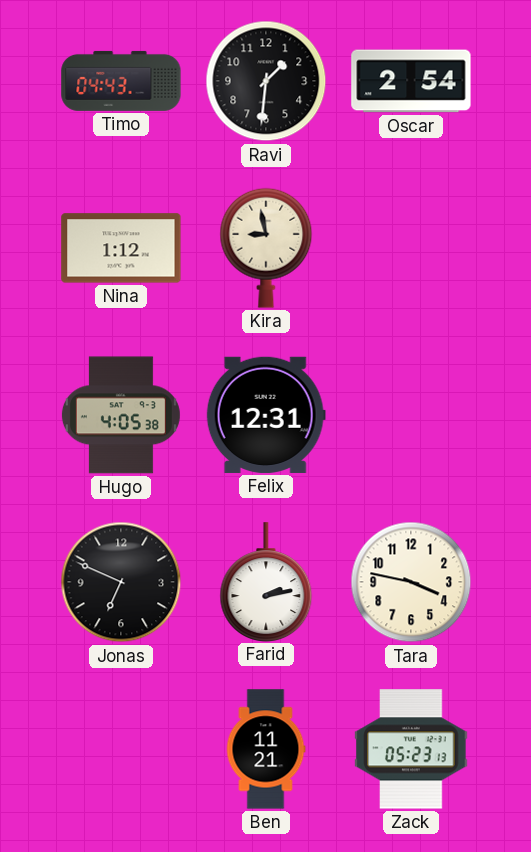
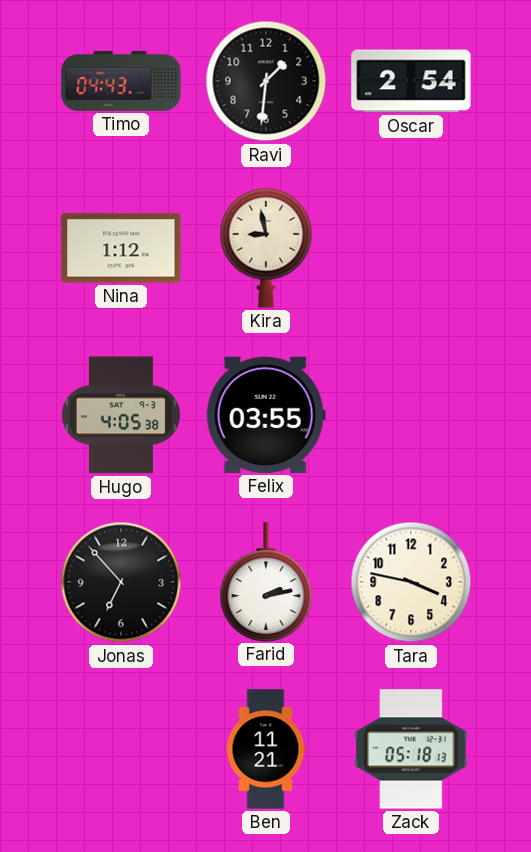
Felix: 12:31 -> 03:55 (266, 415)
Jonas: 6:49 -> 6:53 (121, 582)
Zack: 05:23 -> 05:18 (411, 749)
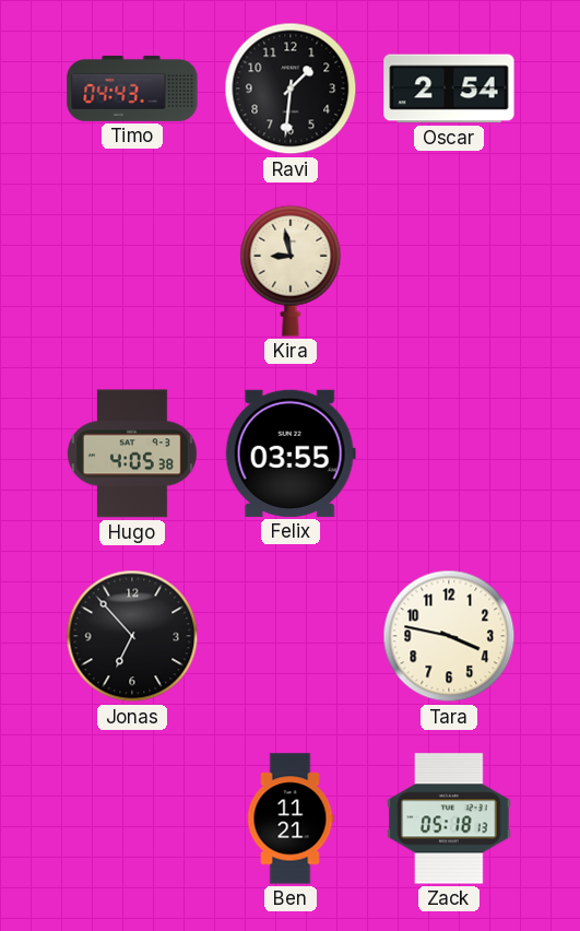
Nina: 1:12 -> none (121, 248)
Farid: 2:13 -> none (266, 582)
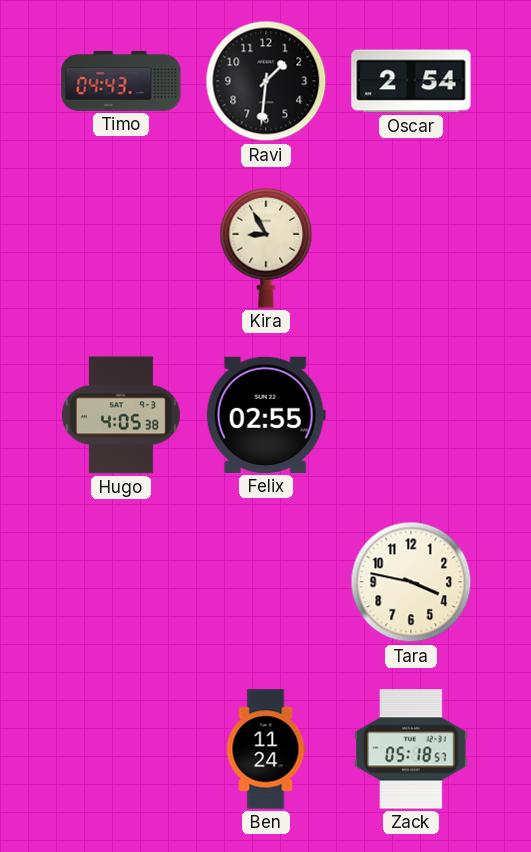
Kira: 8:58 -> 8:55 (266, 248)
Felix: 03:55 -> 02:55 (266, 415)
Jonas: 6:53 -> none (132, 636)
Ben: 11:21 -> 11:24 (266, 749)
Zack: 05:18:13 -> 05:18:57 (411, 749)
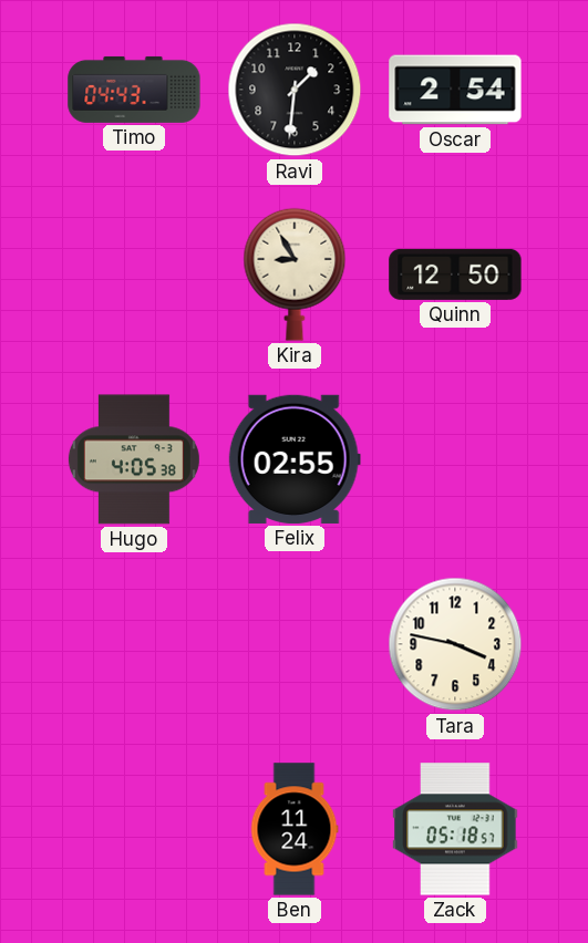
Quinn: none -> 12:50 (455, 274)
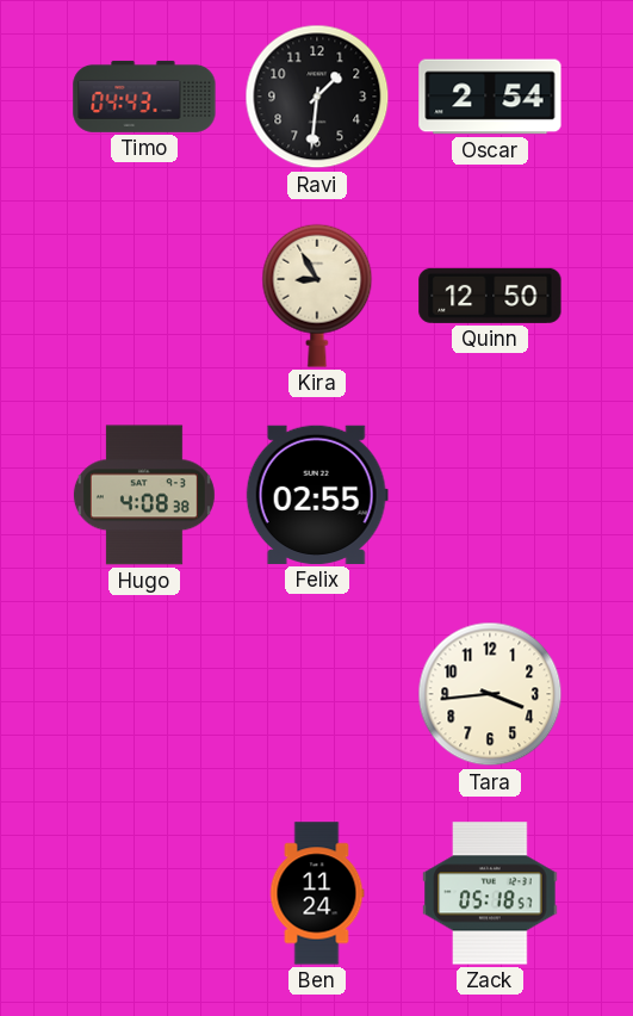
Hugo: 4:05 -> 4:08 (144, 495)
Tara: 3:47 -> 3:44 (490, 694)
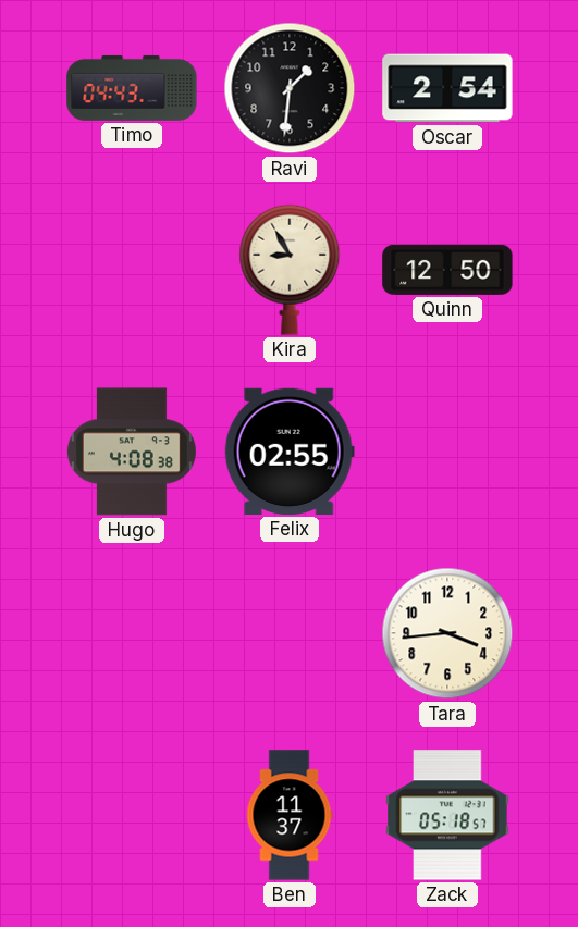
Ben: 11:24 -> 11:37 (290, 815)
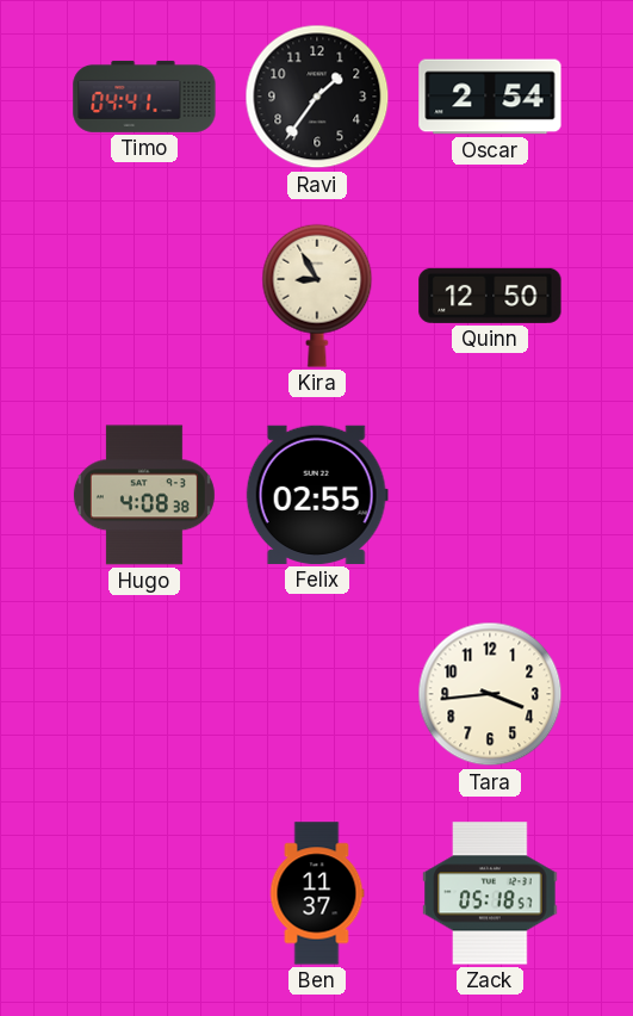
Timo: 04:43 -> 04:41 (144, 97)
Ravi: 1:31 -> 1:36 (317, 97)
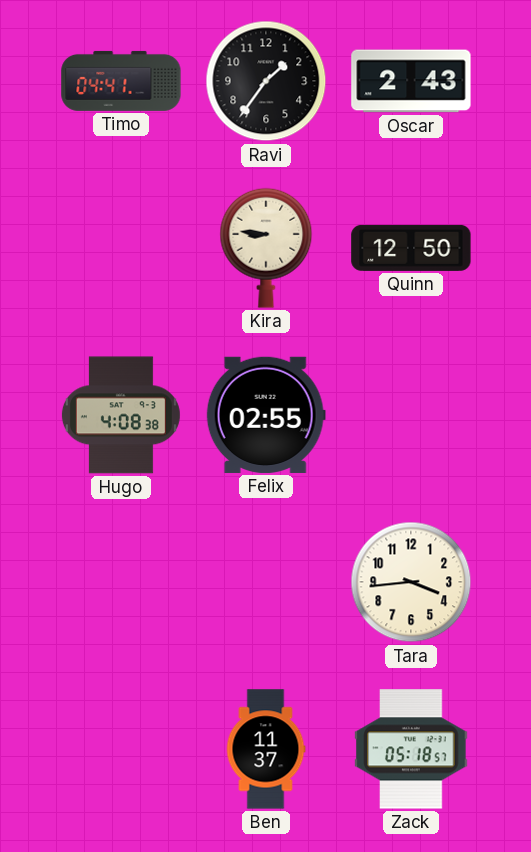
Oscar: 2:54 -> 2:43 (411, 81)
Kira: 8:55 -> 8:46 (266, 248)
